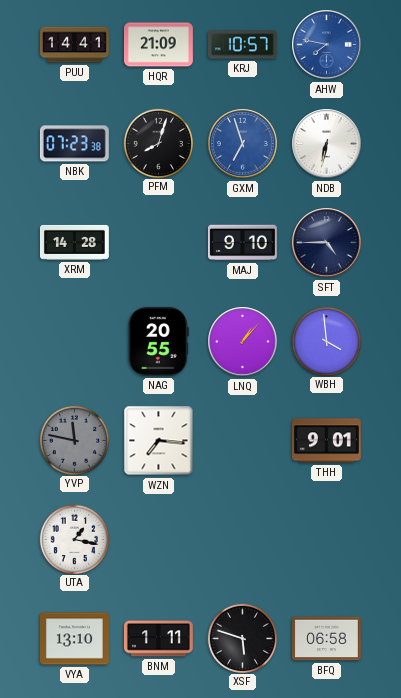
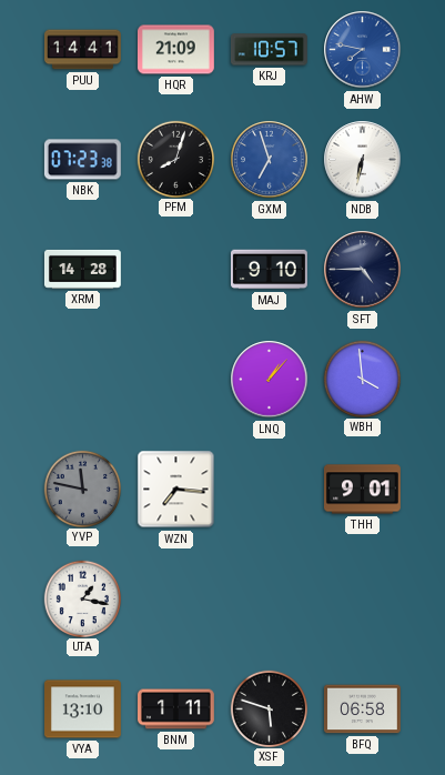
NAG: 20:55 -> none (158, 341)
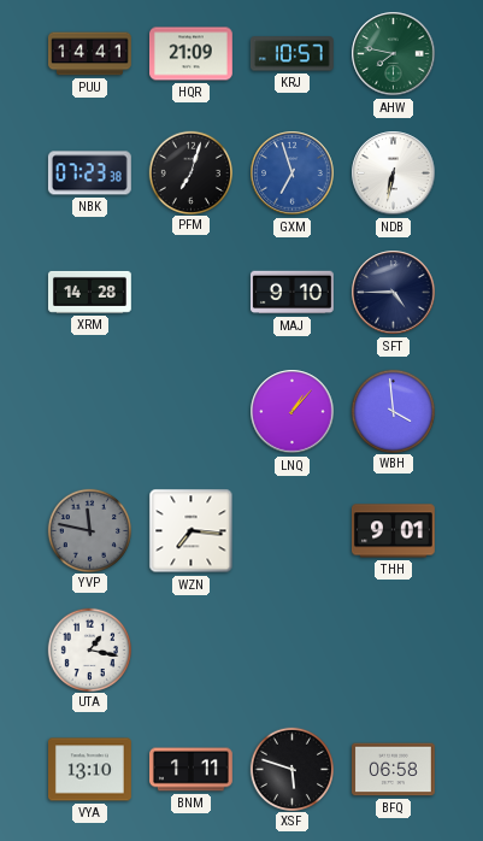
AHW dial: blue -> green (394, 54)
PFM: 8:03 -> 7:03 (190, 172)
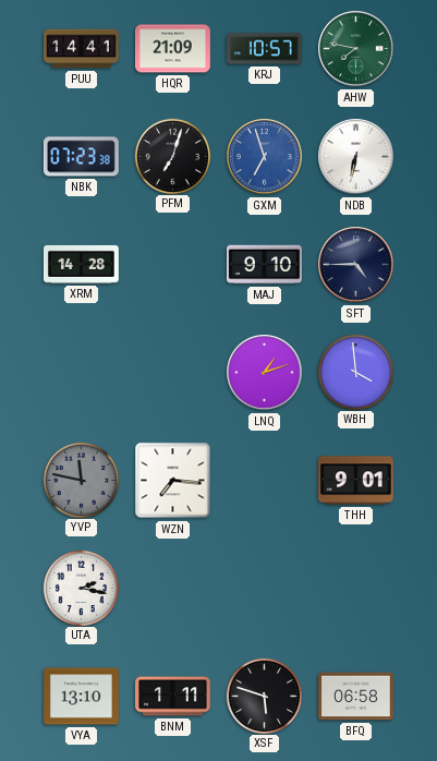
LNQ: 1:07 -> 1:12 (265, 373)
UTA: 1:17 -> 2:17 (81, 588)
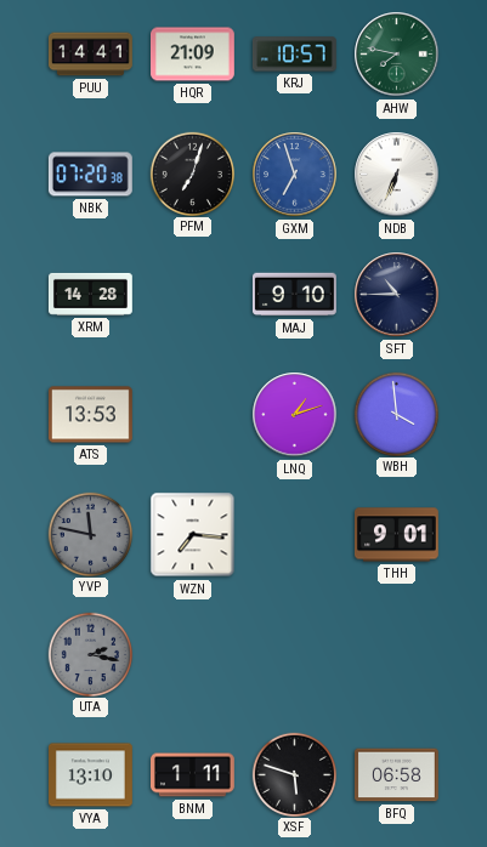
NBK: 07:23 -> 07:20 (90, 175)
NDB: 6:32 -> 6:34 (397, 175)
SFT: 4:45 -> 10:45 (397, 295)
ATS: none -> 13:53 (90, 415)
UTA dial: white -> grey (90, 654)
